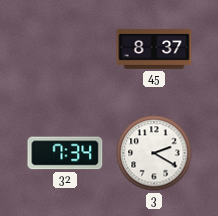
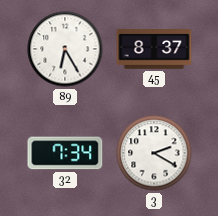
89: none -> 6:25 (65, 49)
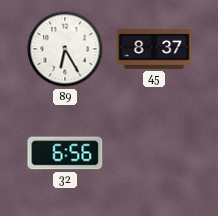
32: 7:34 -> 6:56 (65, 153)
3: 2:20 -> none (154, 153)
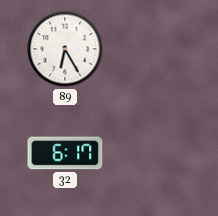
45: 8:37 -> none (154, 50)
32: 6:56 -> 6:17 (65, 153)
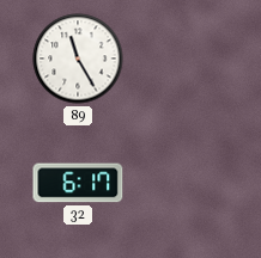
89: 6:25 -> 11:25 (78, 59)
